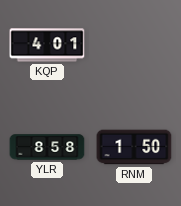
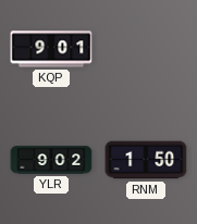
KQP: 4:01 -> 9:01 (51, 49)
YLR: 8:58 -> 9:02 (51, 160)
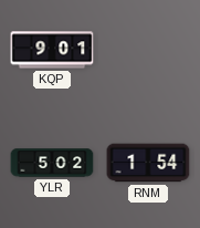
YLR: 9:02 -> 5:02 (52, 163)
RNM: 1:50 -> 1:54 (148, 163)
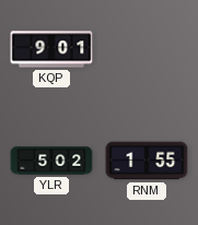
RNM: 1:54 -> 1:55 (147, 161)
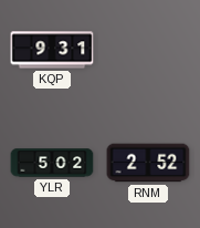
KQP: 9:01 -> 9:31 (52, 50)
RNM: 1:55 -> 2:52 (148, 163)
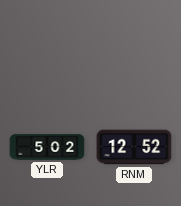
KQP: 9:31 -> none (52, 50)
RNM: 2:52 -> 12:52 (134, 147)
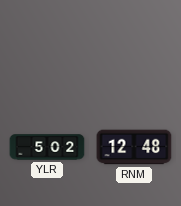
RNM: 12:52 -> 12:48 (134, 147)
